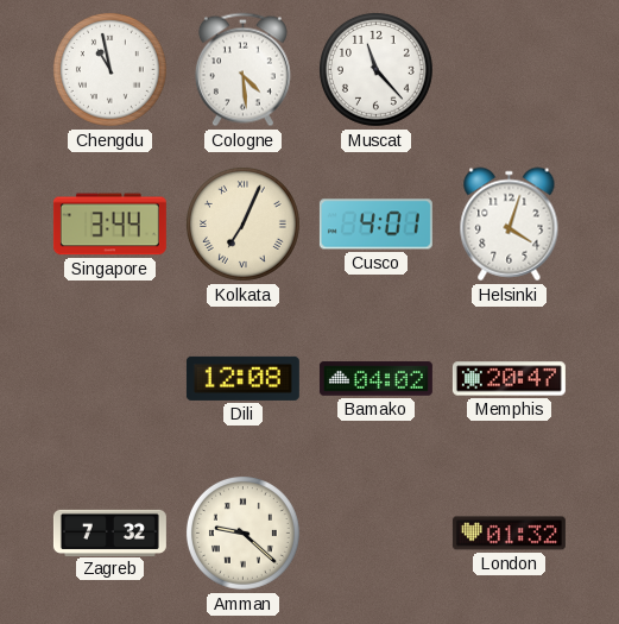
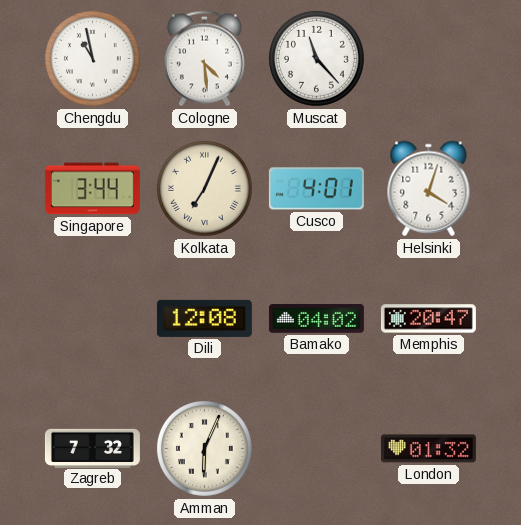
Amman: 9:22 -> 6:04 (204, 448)
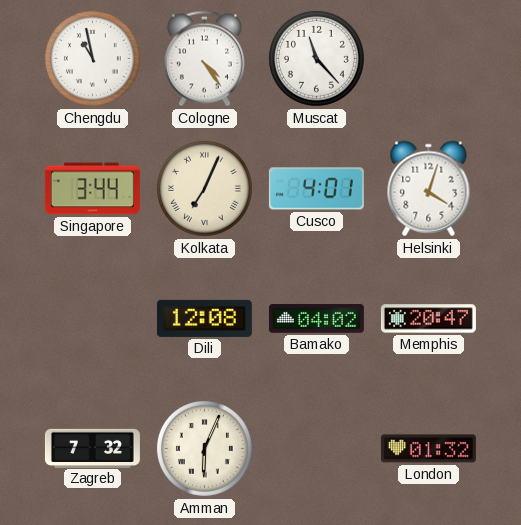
Cologne: 4:29 -> 4:24 (204, 59)
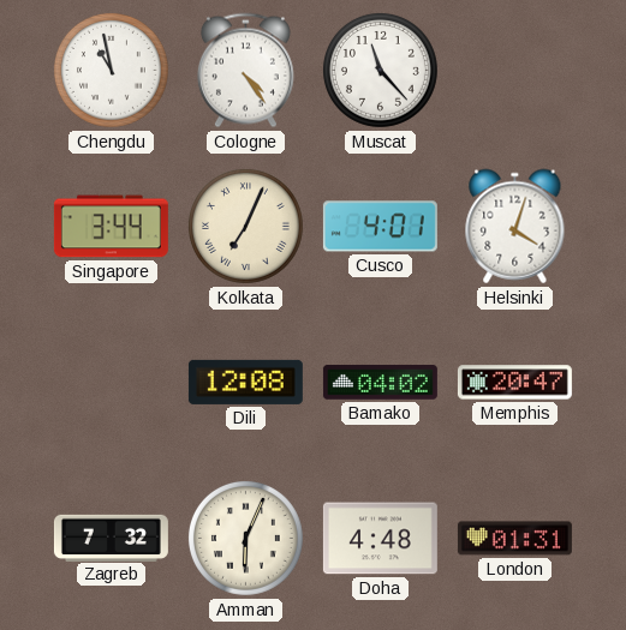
Doha: none -> 4:48 (380, 539)
London: 01:32 -> 01:31 (514, 539)
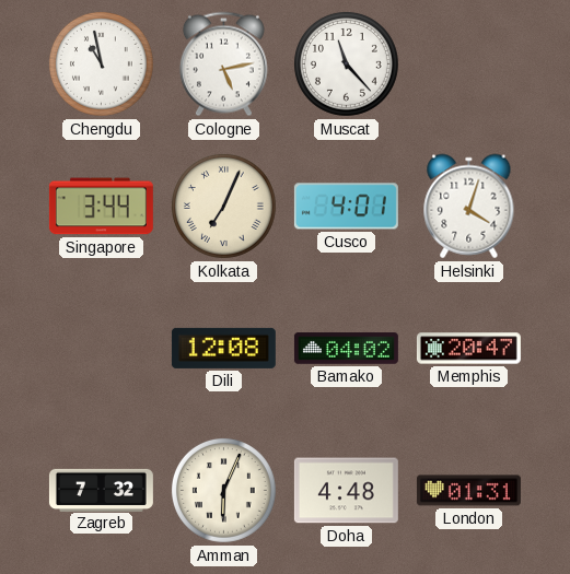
Cologne: 4:24 -> 5:13 (223, 65)
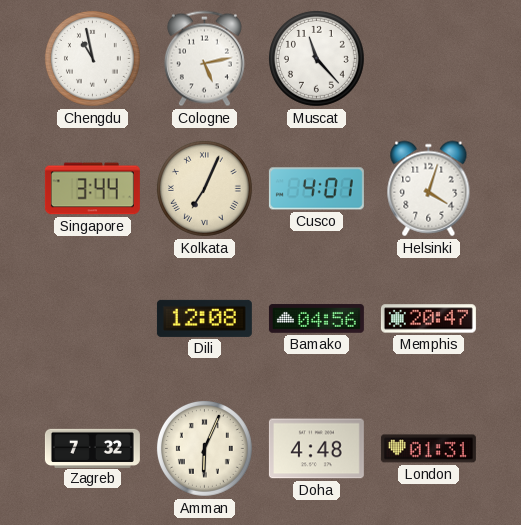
Bamako: 04:02 -> 04:56 (316, 319)
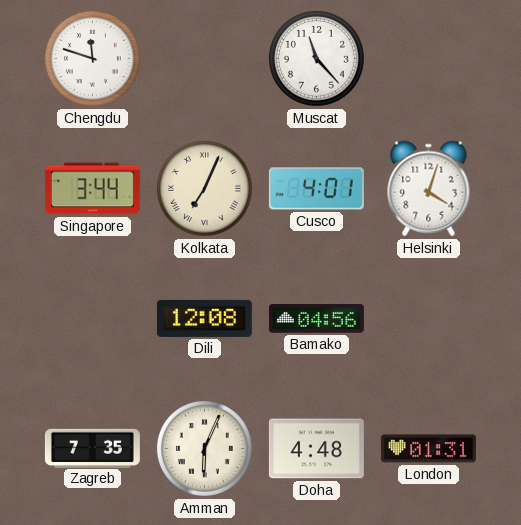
Chengdu: 10:58 -> 11:48 (92, 58)
Cologne: 5:13 -> none (204, 59)
Memphis: 20:47 -> none (428, 319)
Zagreb: 7:32 -> 7:35 (92, 448)
